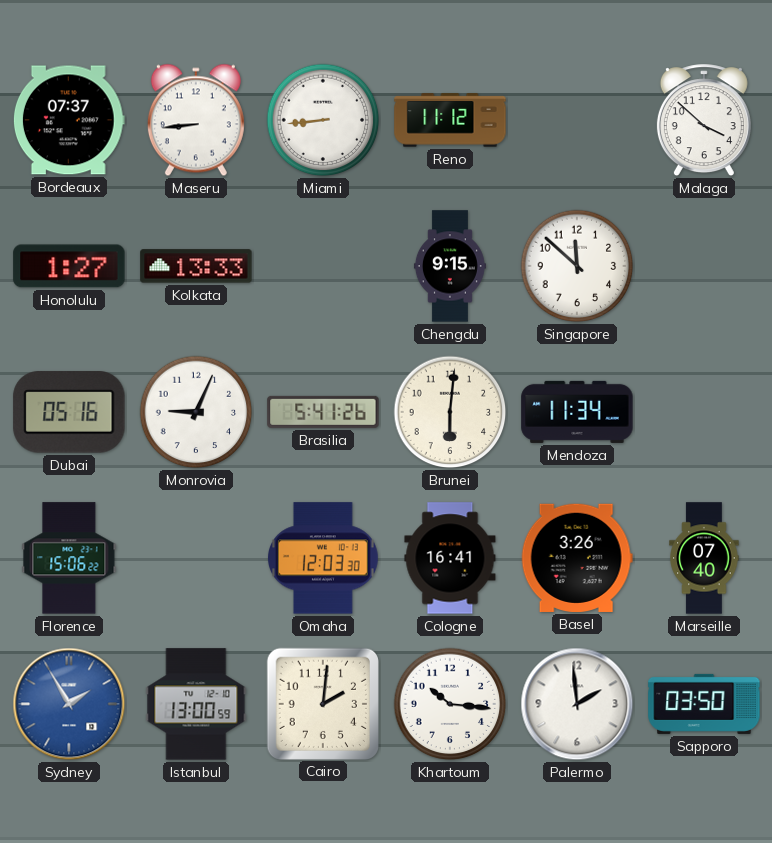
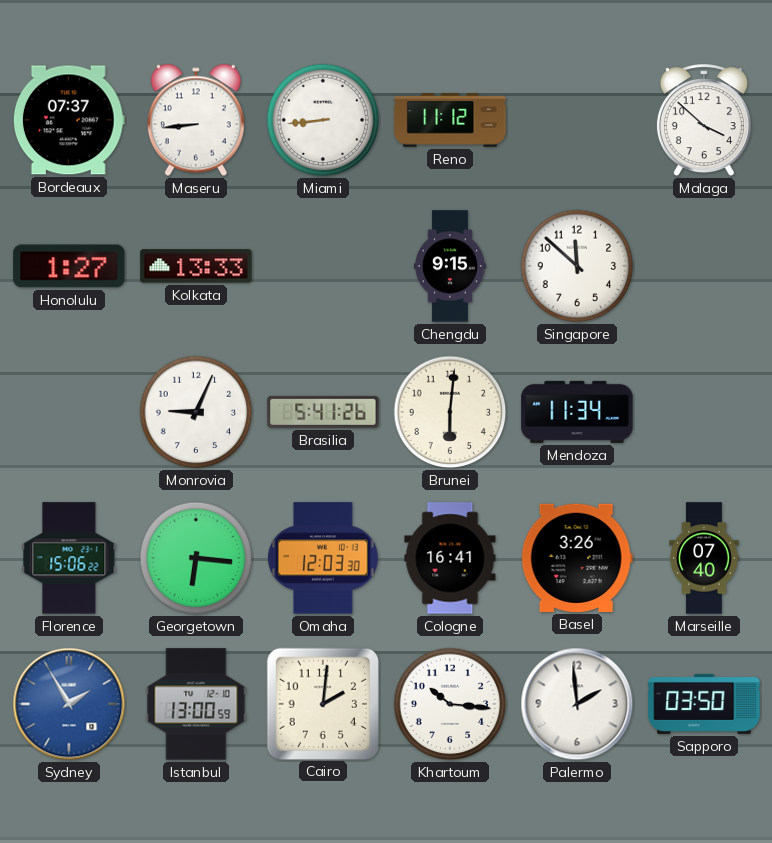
Dubai: 05:16 -> none (69, 412)
Georgetown: none -> 6:16 (196, 558)
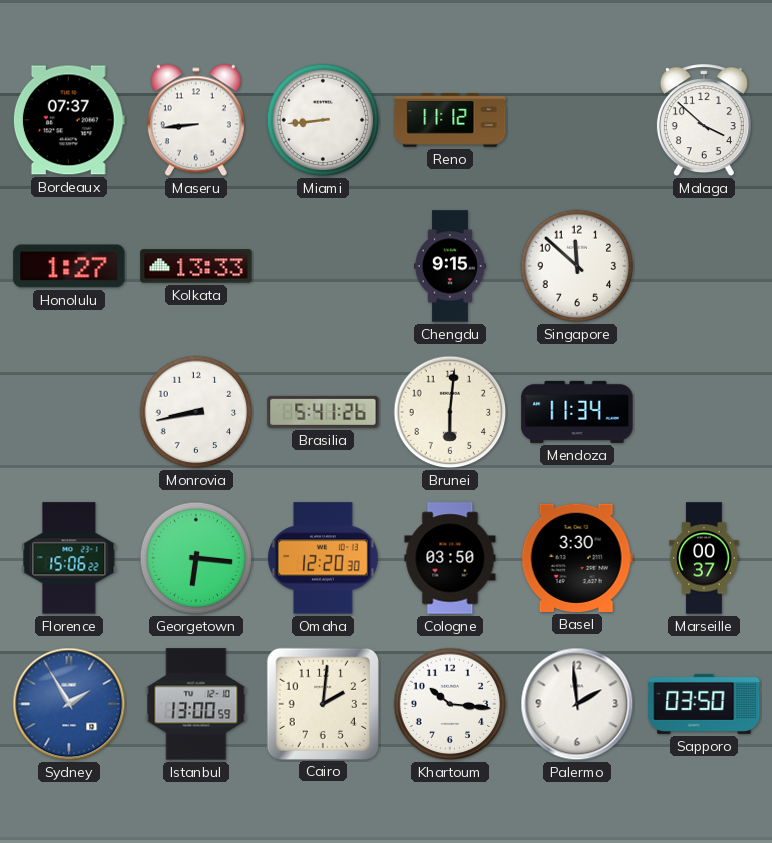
Monrovia: 9:04 -> 8:43 (196, 412)
Omaha: 12:03 -> 12:20 (324, 558)
Cologne: 16:41 -> 03:50 (450, 558)
Basel: 3:26 -> 3:30 (577, 558)
Marseille: 07:40 -> 00:37 (704, 558)
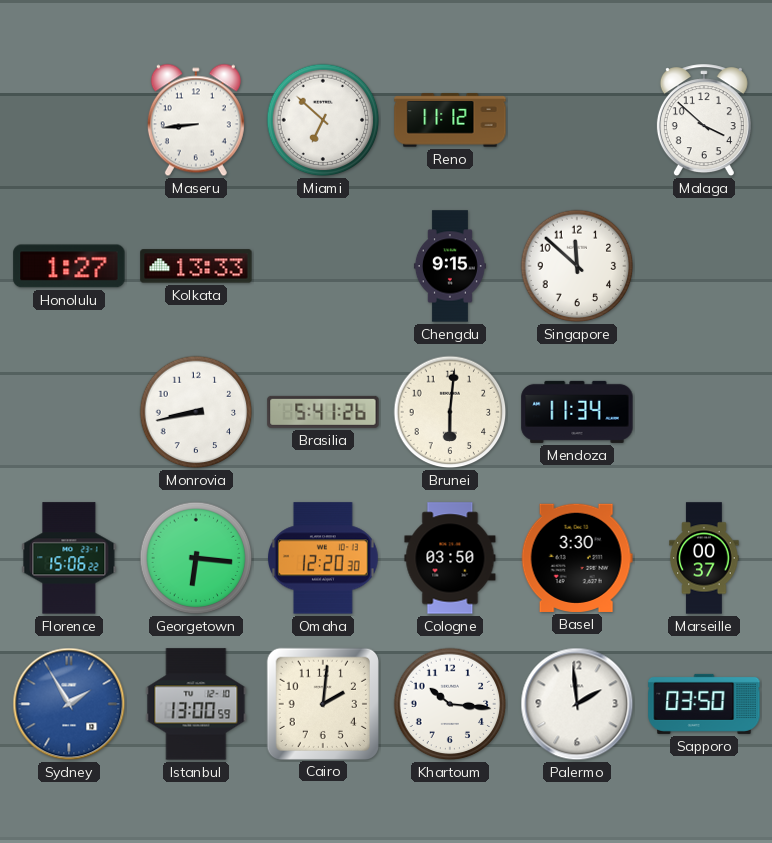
Bordeaux: 07:37 -> none (69, 120)
Miami: 8:44 -> 6:52 (323, 120)
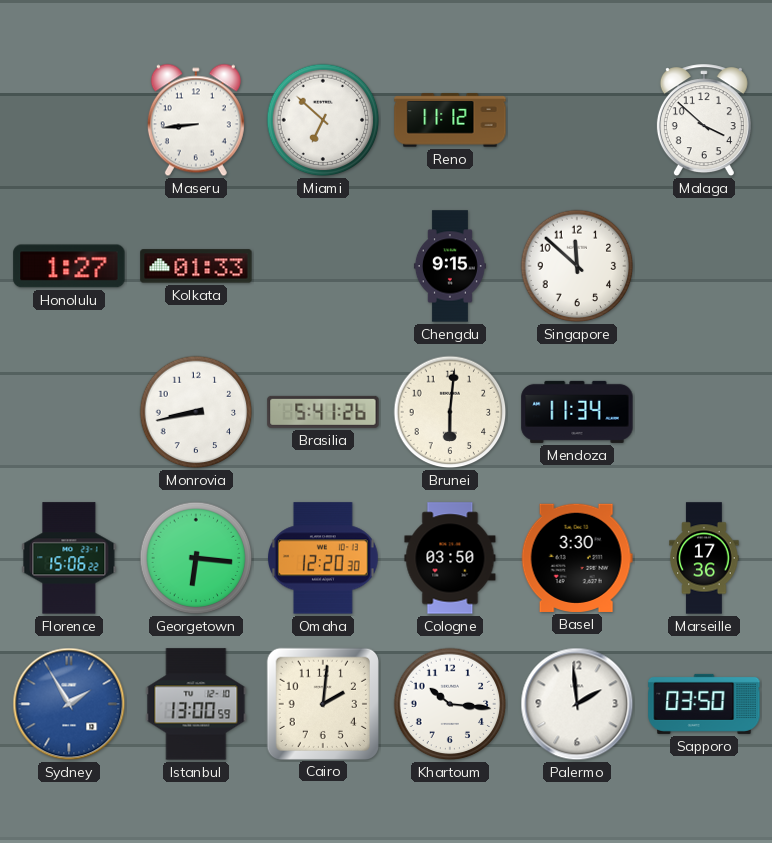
Kolkata: 13:33 -> 01:33 (196, 266)
Marseille: 00:37 -> 17:36 (704, 558)
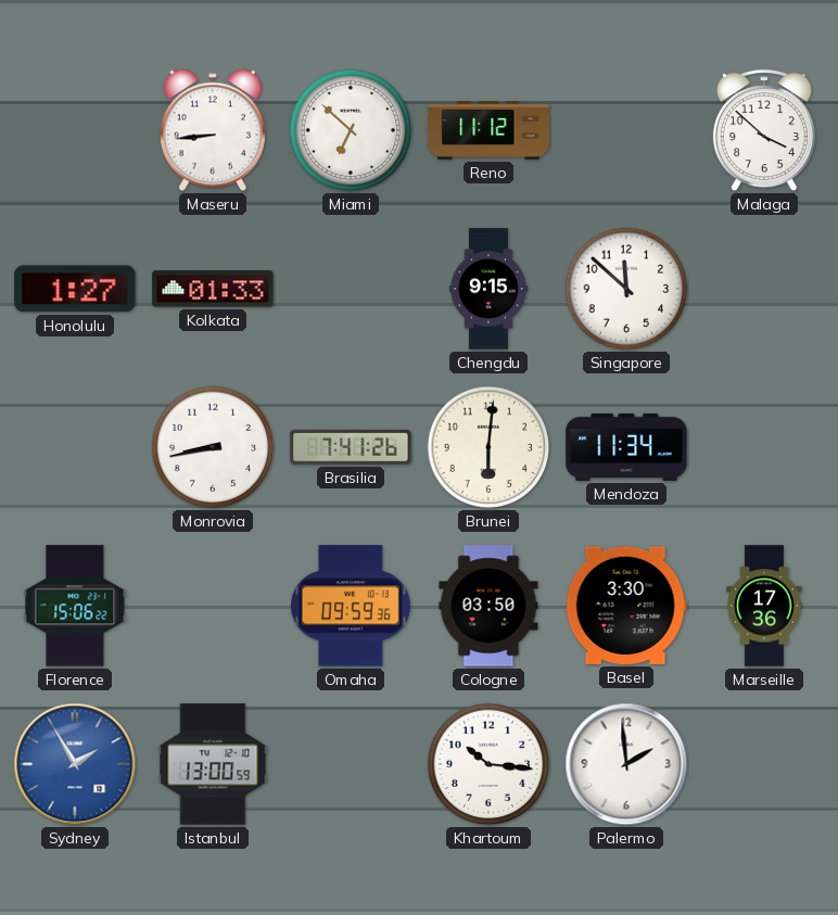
Brasilia: 5:41 -> 7:41 (351, 447)
Georgetown: 6:16 -> none (196, 558)
Omaha: 12:20 -> 09:59 (352, 606)
Cairo: 2:01 -> none (322, 703)
Sapporo: 03:50 -> none (704, 704)
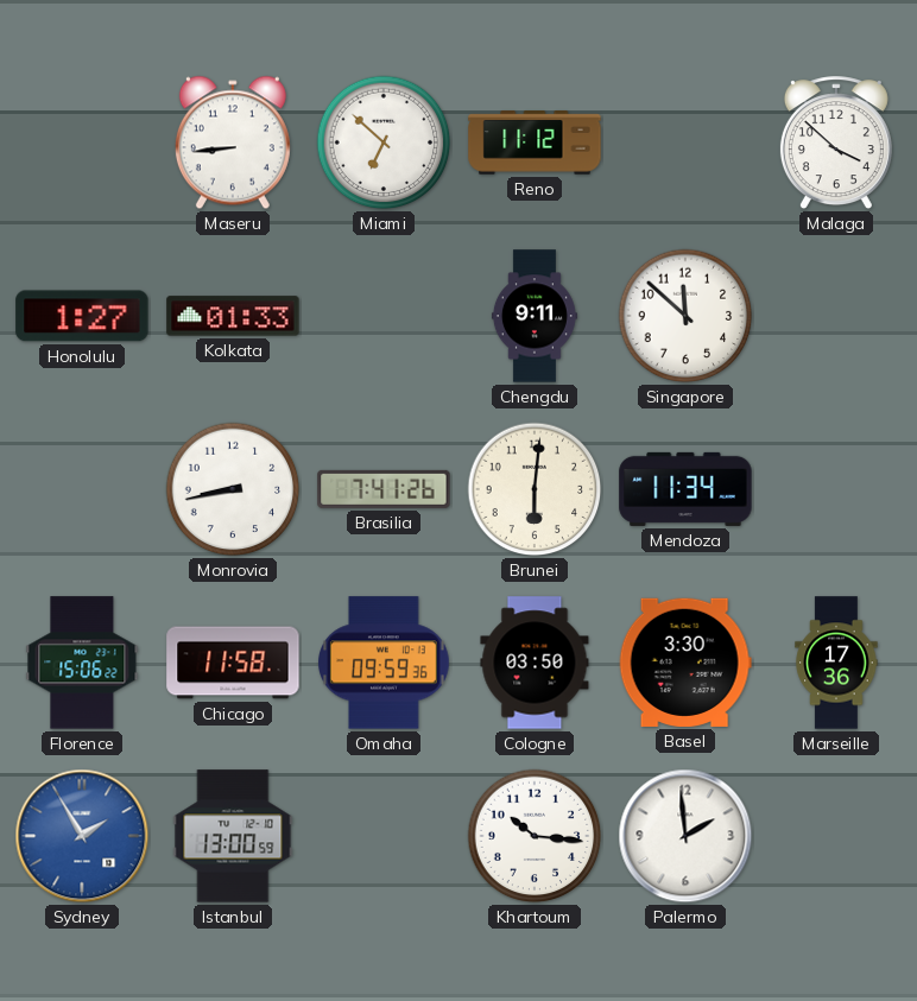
Chengdu: 9:15 -> 9:11 (535, 316)
Chicago: none -> 11:58 (233, 663)
